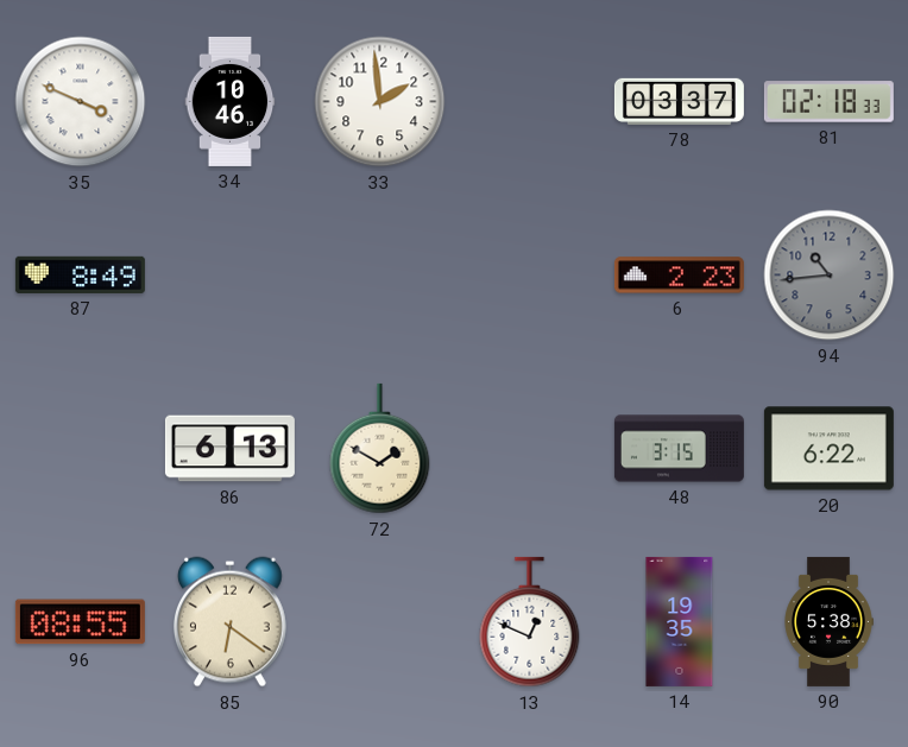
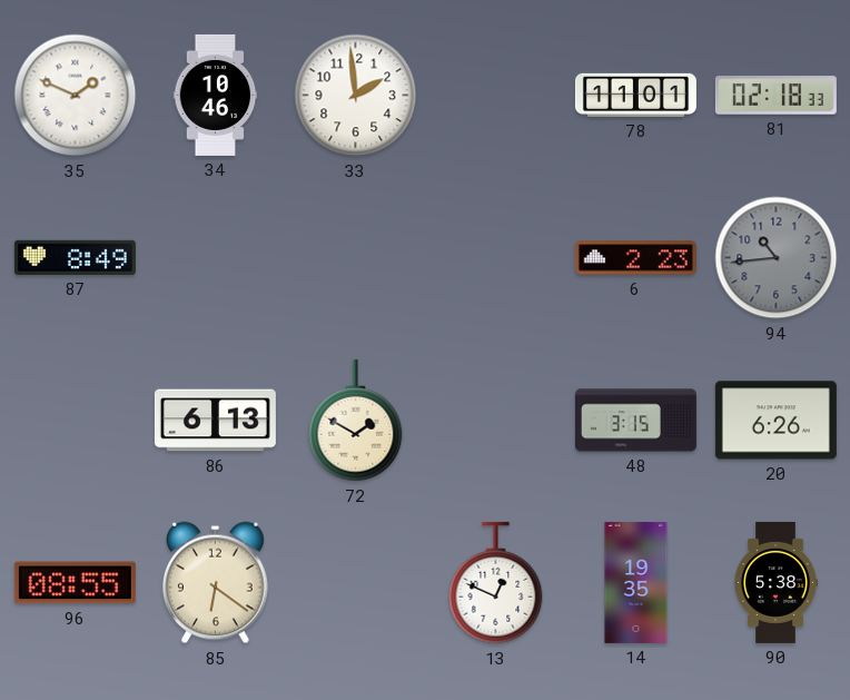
35: 3:49 -> 1:49 (76, 96)
78: 03:37 -> 11:01 (635, 95)
20: 6:22 -> 6:26 (775, 421)
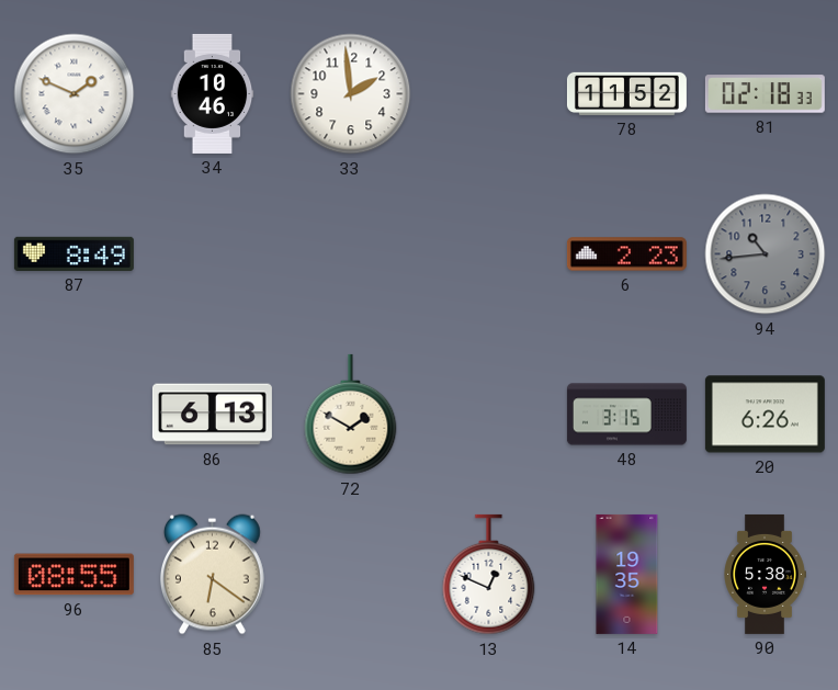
78: 11:01 -> 11:52 (626, 93)
